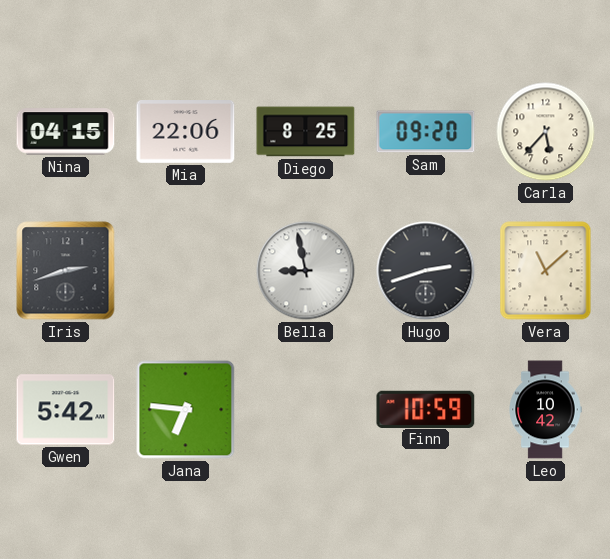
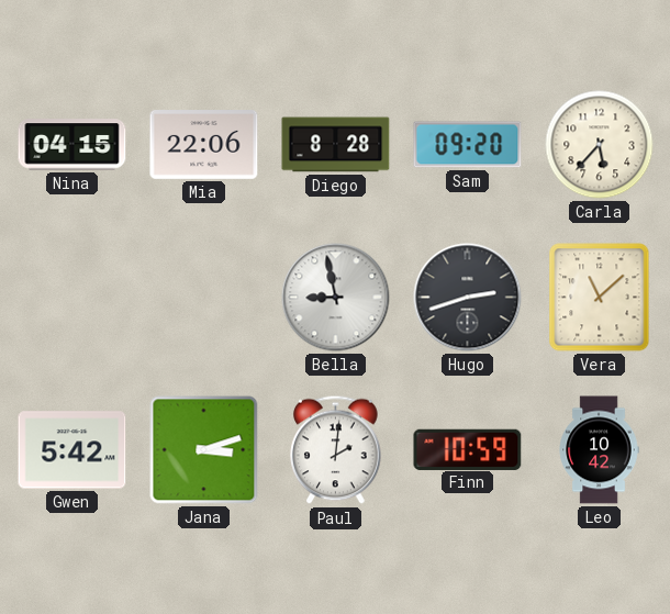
Diego: 8:25 -> 8:28 (336, 145)
Iris: 2:42 -> none (66, 271)
Jana: 6:46 -> 3:12 (204, 450)
Paul: none -> 2:01 (336, 450)
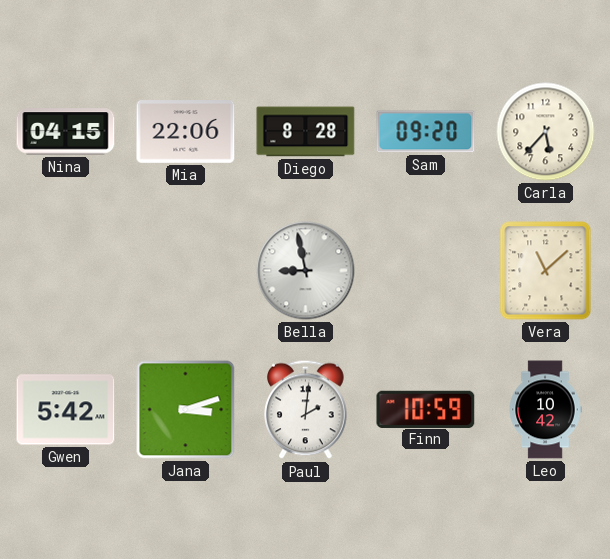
Hugo: 2:42 -> none (468, 298)
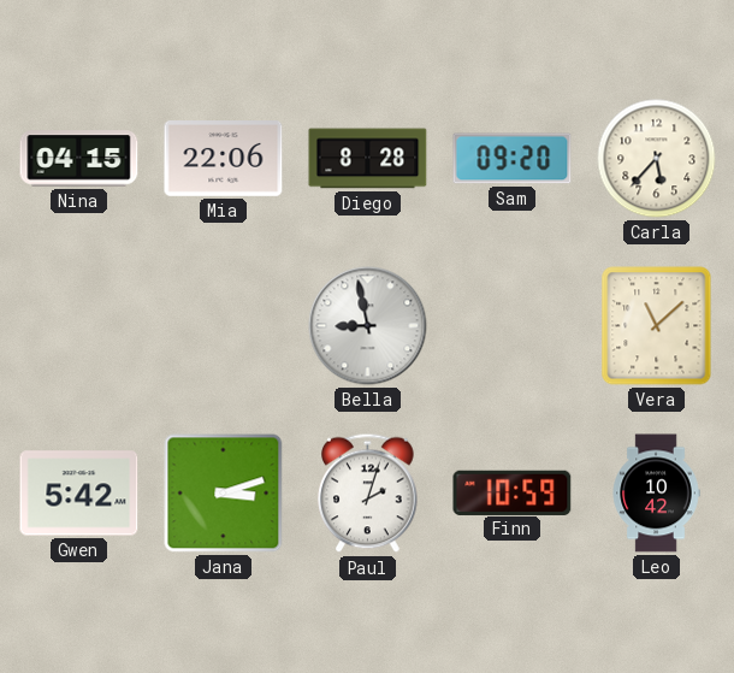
Paul: 2:01 -> 2:03 (368, 494)
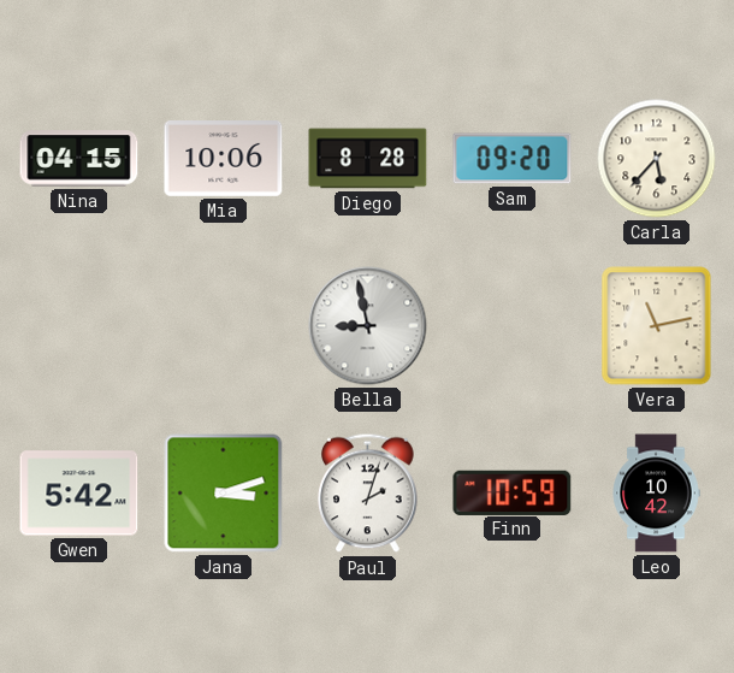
Mia: 22:06 -> 10:06 (224, 159)
Vera: 11:08 -> 11:13 (657, 326)
